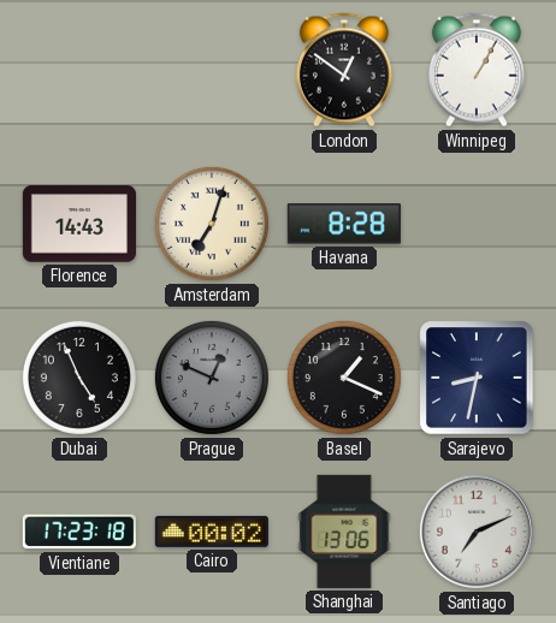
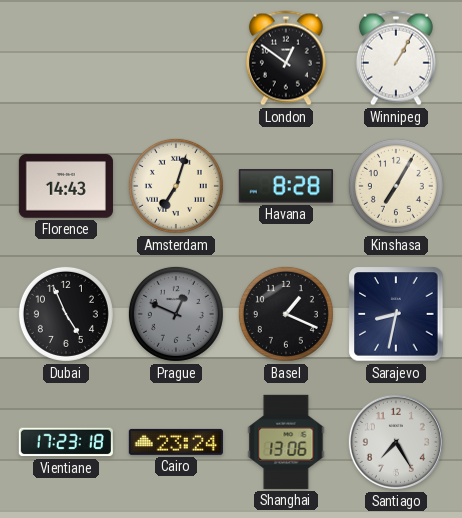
Kinshasa: none -> 7:05 (396, 186)
Cairo: 00:02 -> 23:24 (176, 442)
Santiago: 7:11 -> 7:25 (396, 442)
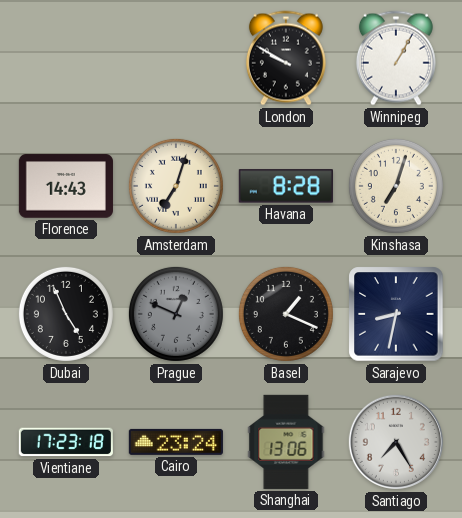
London: 12:51 -> 9:50 (286, 58)
Kinshasa: 7:05 -> 7:03 (396, 186)
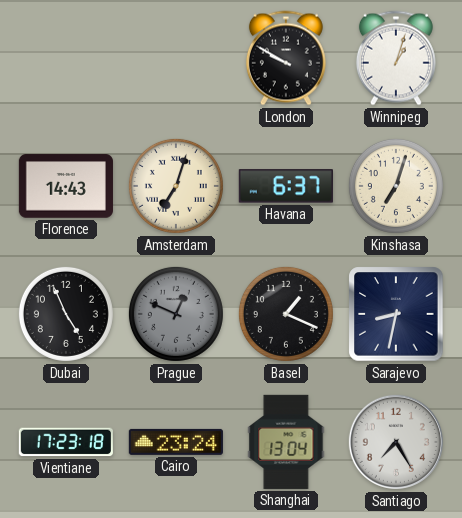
Winnipeg: 1:05 -> 1:03 (396, 58)
Havana: 8:28 -> 6:37 (286, 186)
Shanghai: 13:06 -> 13:04 (286, 442)
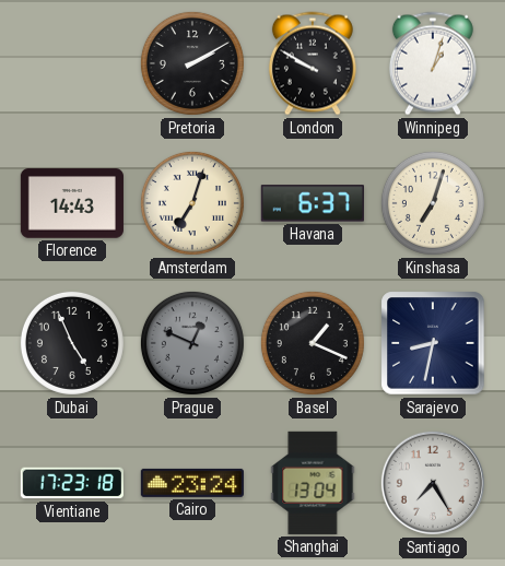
Pretoria: none -> 2:10 (192, 63)
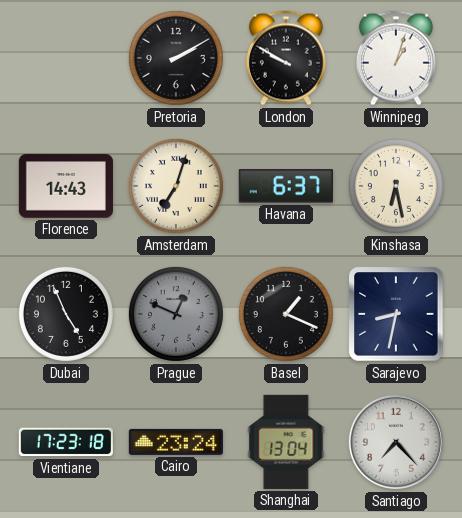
Kinshasa: 7:03 -> 6:28 (396, 186)
Santiago: 7:25 -> 7:23 (396, 442)
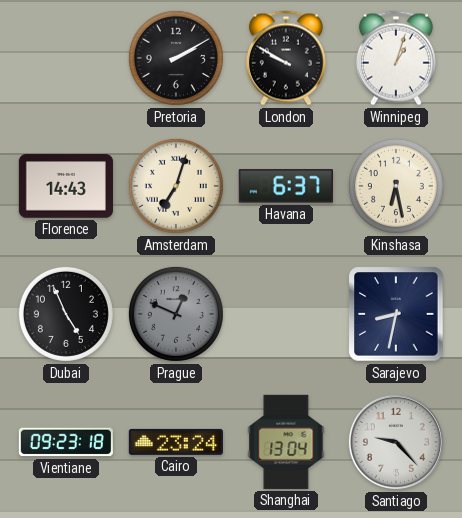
Basel: 1:19 -> none (286, 314)
Vientiane: 17:23 -> 09:23 (66, 442)
Santiago: 7:23 -> 9:23 (396, 442)
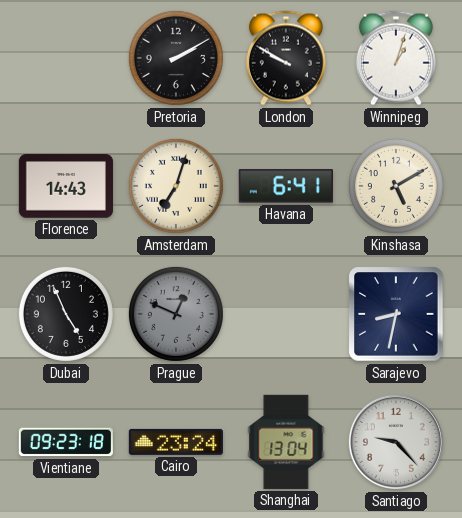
Havana: 6:37 -> 6:41 (286, 186)
Kinshasa: 6:28 -> 5:10 (396, 186)
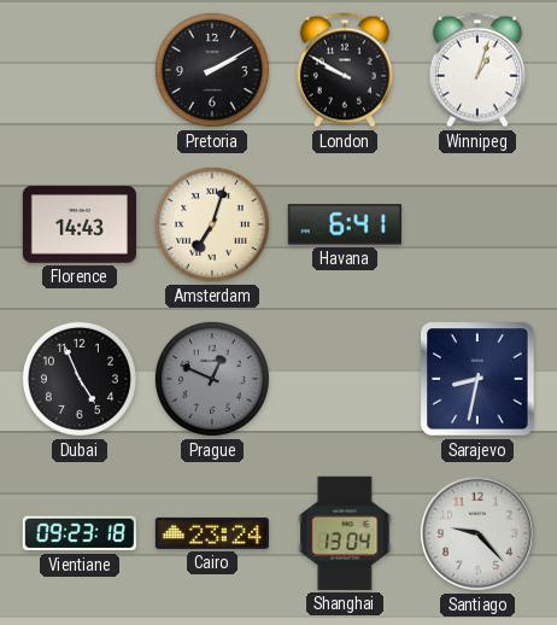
Kinshasa: 5:10 -> none (396, 186)
